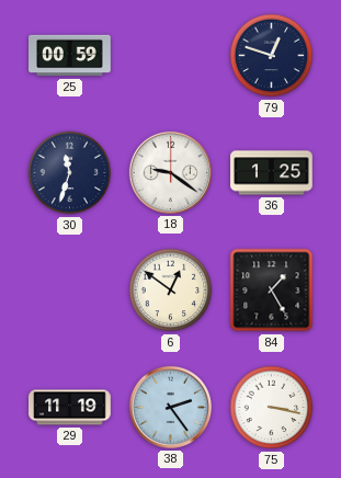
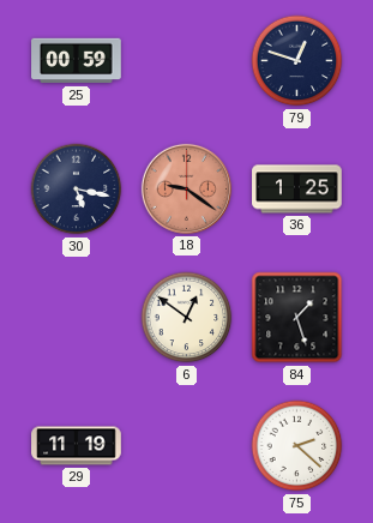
30: 11:33 -> 5:17 (77, 190)
18 dial: white -> salmon (186, 188)
84: 1:25 -> 1:27 (297, 318)
38: 2:24 -> none (170, 407)
75: 3:17 -> 2:22 (297, 446)
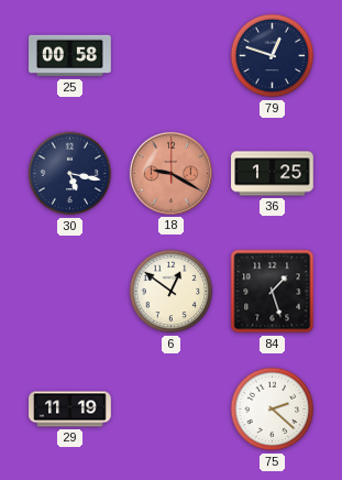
25: 00:59 -> 00:58 (70, 56)
18: 9:21 -> 9:20 (170, 173)
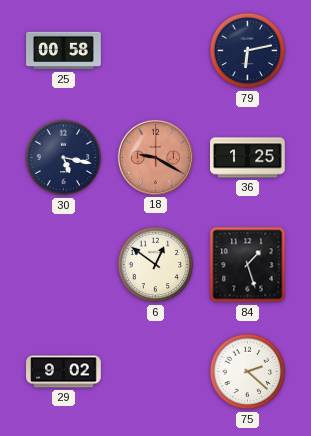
79: 12:48 -> 6:13 (248, 51)
29: 11:19 -> 9:02 (64, 372)
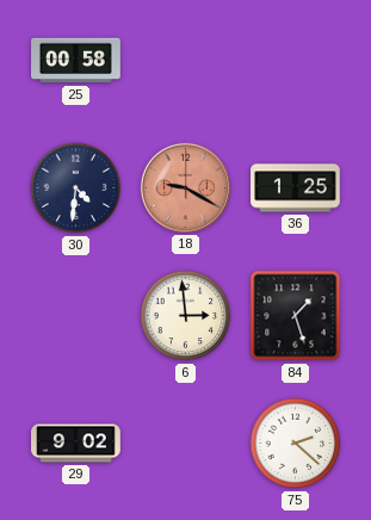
79: 6:13 -> none (248, 51)
30: 5:17 -> 4:31 (76, 188)
6: 12:51 -> 2:59 (186, 316)
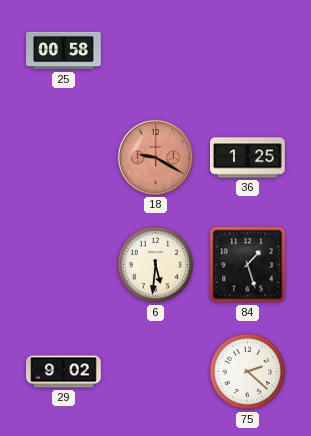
30: 4:31 -> none (76, 188)
6: 2:59 -> 5:31 (156, 265)
